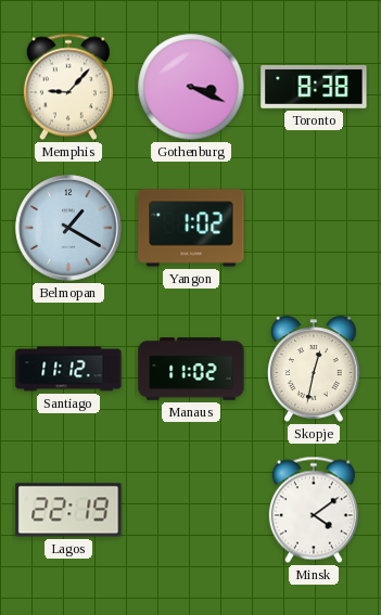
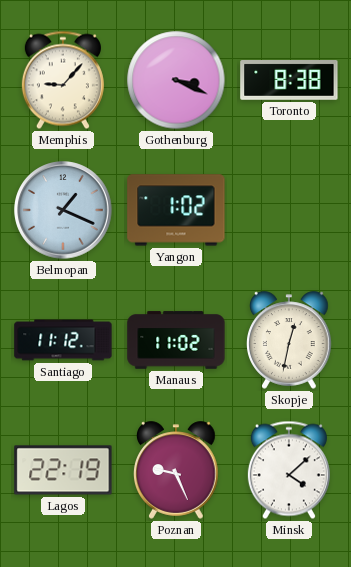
Belmopan: 1:20 -> 1:19 (63, 210)
Poznan: none -> 9:26 (176, 470)
Minsk: 4:09 -> 4:08 (289, 470)
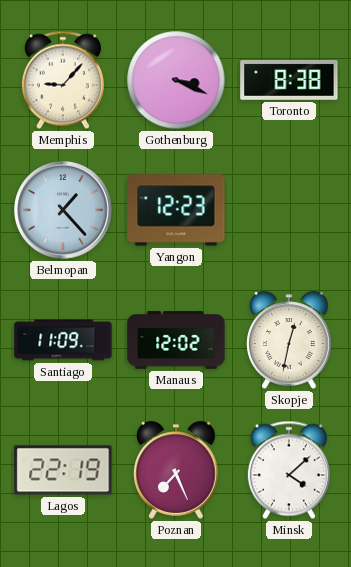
Belmopan: 1:19 -> 1:23 (63, 210)
Yangon: 1:02 -> 12:23 (176, 210)
Santiago: 11:12 -> 11:09 (63, 340)
Manaus: 11:02 -> 12:02 (176, 340)
Poznan: 9:26 -> 7:26 (176, 470)
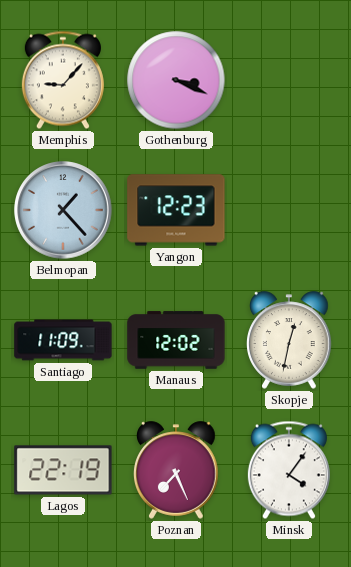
Toronto: 8:38 -> none (289, 81)
Minsk: 4:08 -> 4:06 (289, 470)
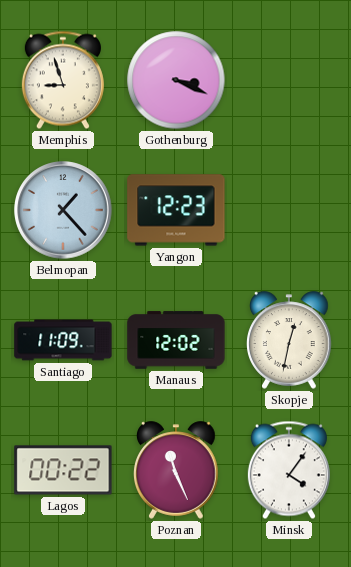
Memphis: 9:07 -> 8:57 (63, 80)
Lagos: 22:19 -> 00:22 (63, 470)
Poznan: 7:26 -> 11:26 (176, 470)
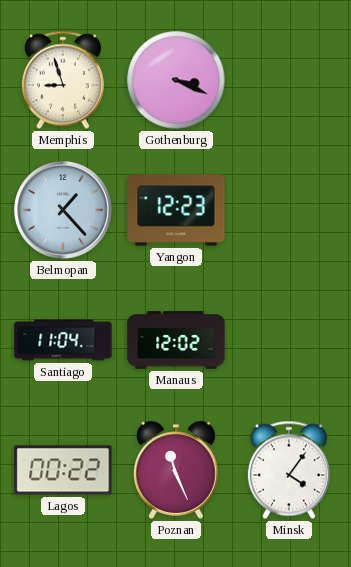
Santiago: 11:09 -> 11:04 (63, 340)
Skopje: 12:32 -> none (289, 340)
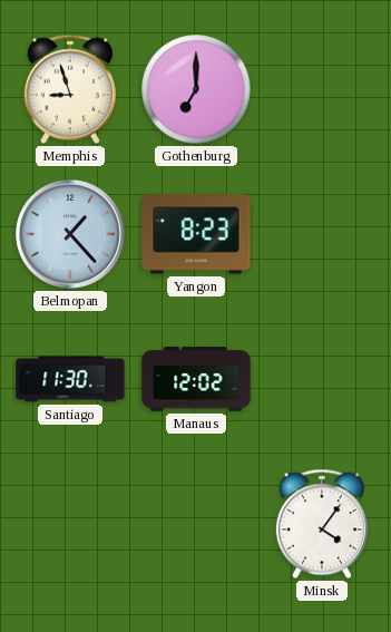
Gothenburg: 3:19 -> 7:00 (196, 89)
Yangon: 12:23 -> 8:23 (196, 234)
Santiago: 11:04 -> 11:30 (70, 379)
Lagos: 00:22 -> none (63, 470)
Poznan: 11:26 -> none (176, 470)
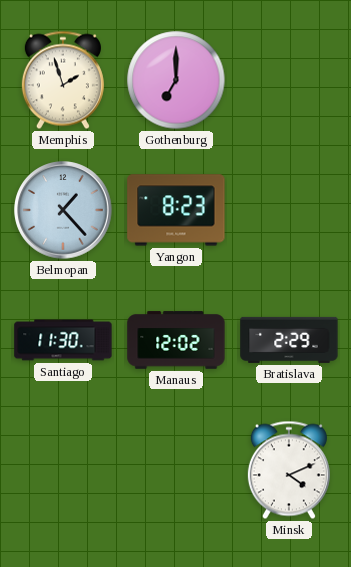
Memphis: 8:57 -> 1:57 (63, 80)
Bratislava: none -> 2:29 (289, 340)
Minsk: 4:06 -> 4:11 (289, 470)
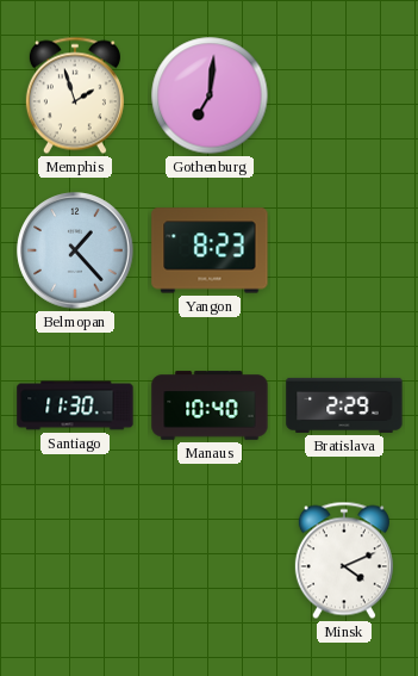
Gothenburg: 7:00 -> 7:01 (210, 95)
Manaus: 12:02 -> 10:40 (210, 405)
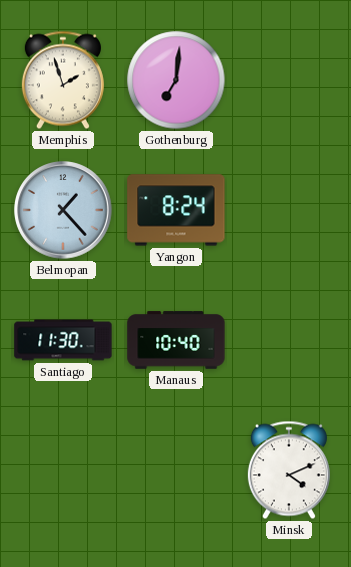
Yangon: 8:23 -> 8:24 (176, 210)
Bratislava: 2:29 -> none (344, 405)
